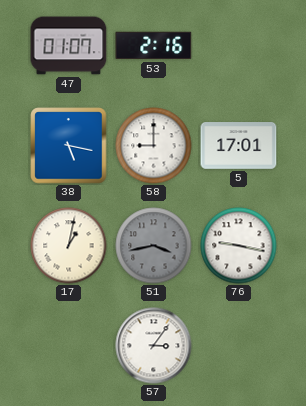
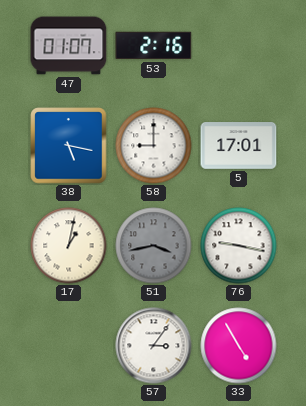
33: none -> 4:55 (239, 346)
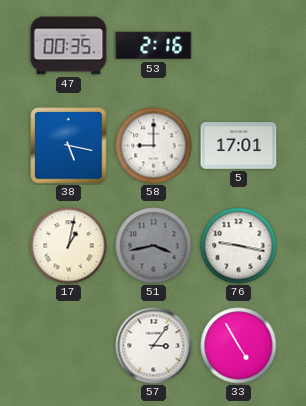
47: 01:07 -> 00:35 (69, 46)
